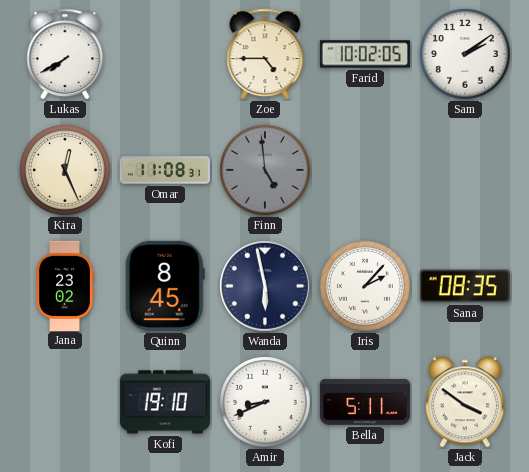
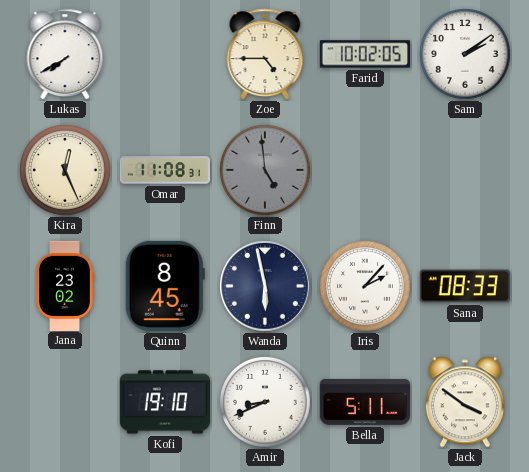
Sana: 08:35 -> 08:33 (465, 286)
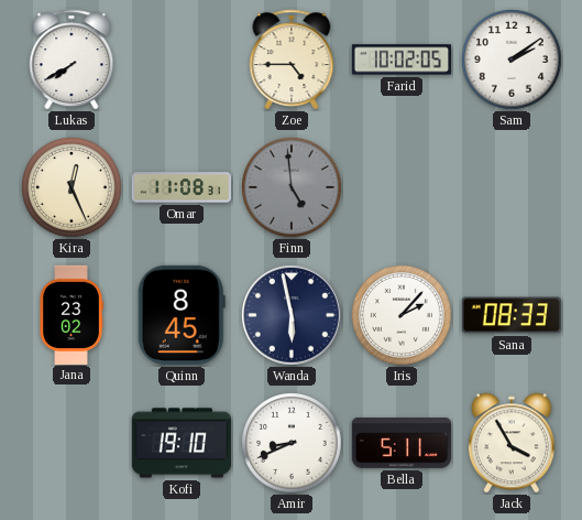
Jack: 3:51 -> 3:55 (512, 443)
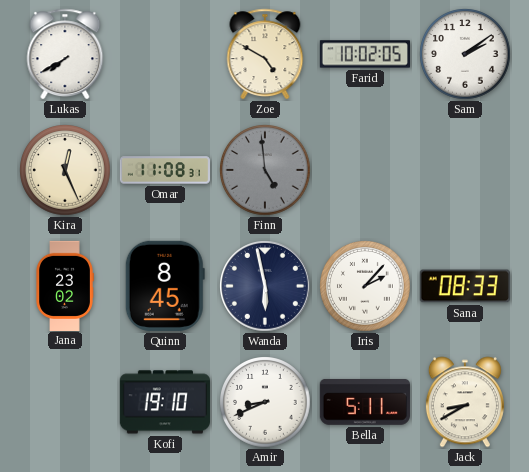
Zoe: 4:45 -> 4:50 (265, 54)
Jack: 3:55 -> 8:40 (465, 402)
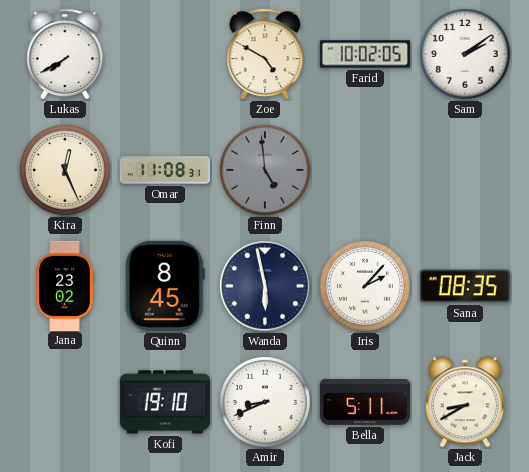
Sana: 08:33 -> 08:35 (465, 286)
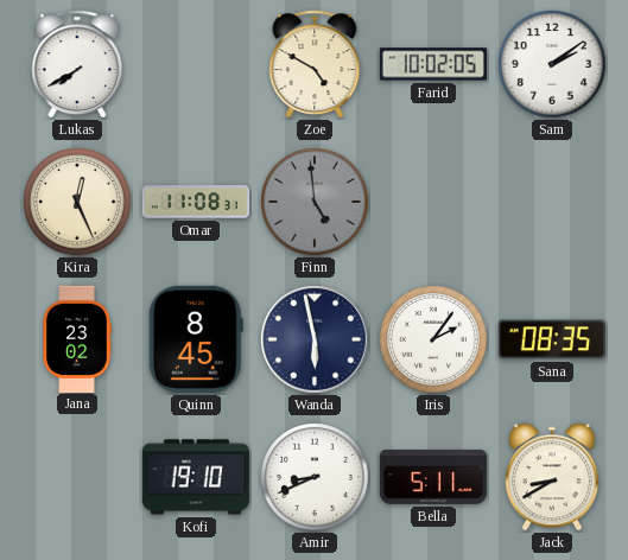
Iris: 2:07 -> 2:06 (433, 339)
